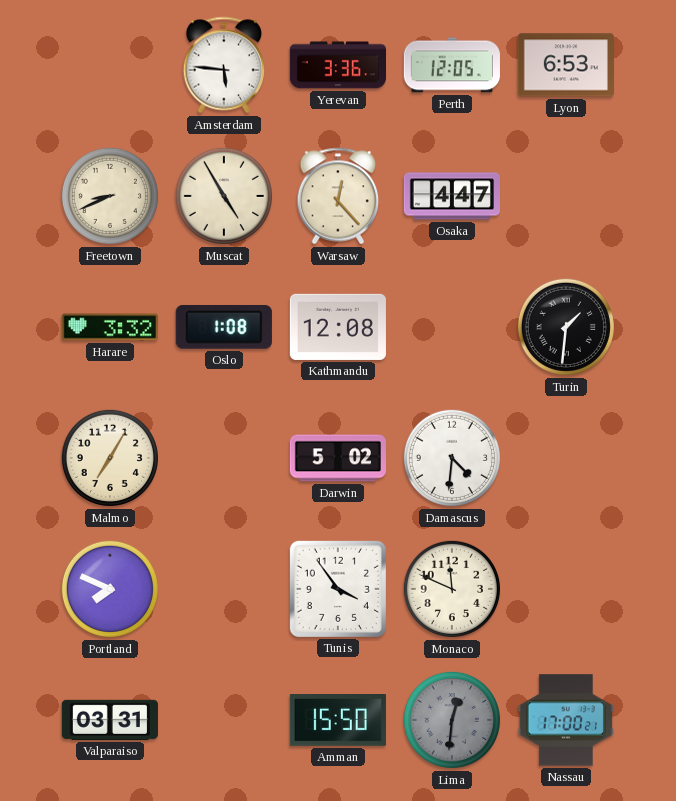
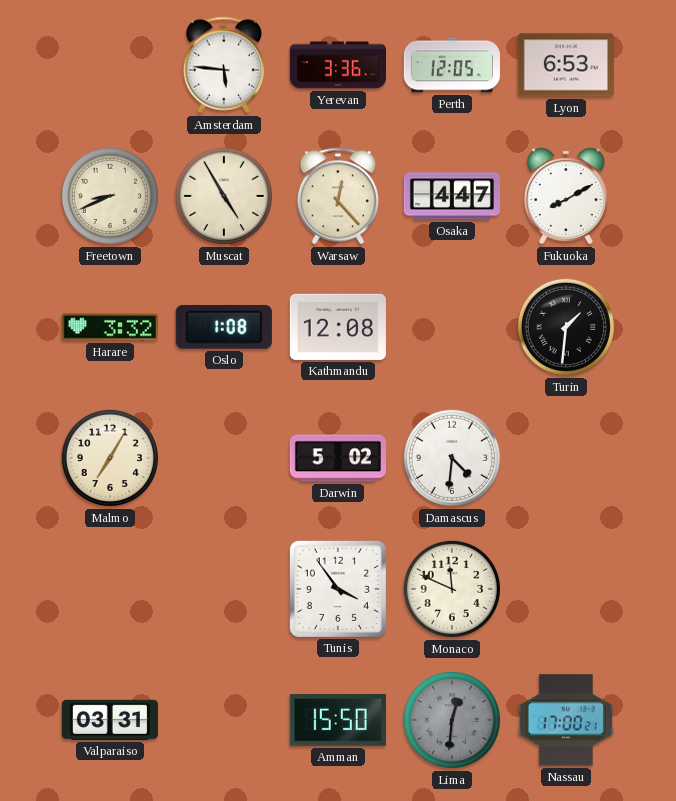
Fukuoka: none -> 8:10 (566, 196)
Portland: 7:49 -> none (110, 589)
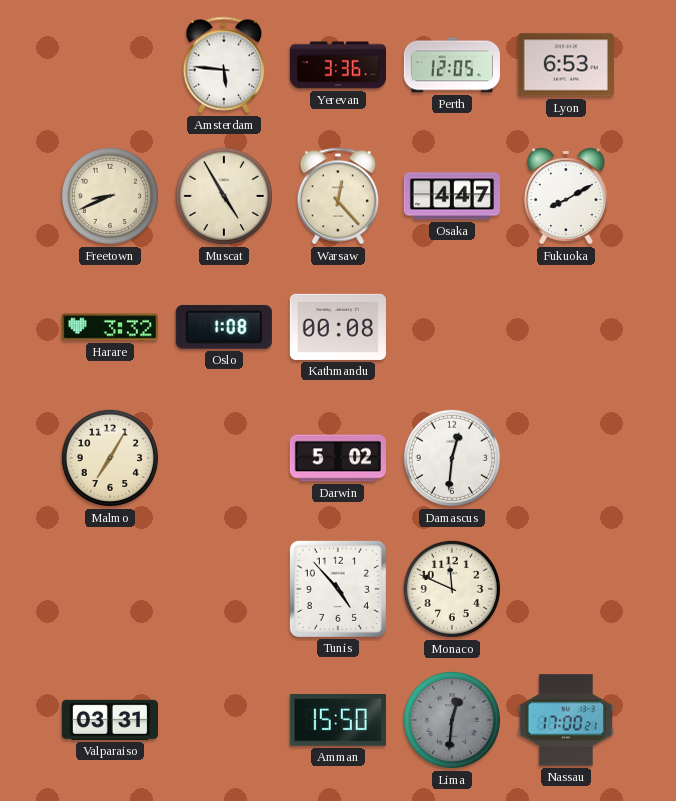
Kathmandu: 12:08 -> 00:08 (338, 327)
Turin: 1:31 -> none (566, 327)
Damascus: 4:31 -> 12:31 (452, 458)
Tunis: 3:54 -> 4:53 (338, 589)
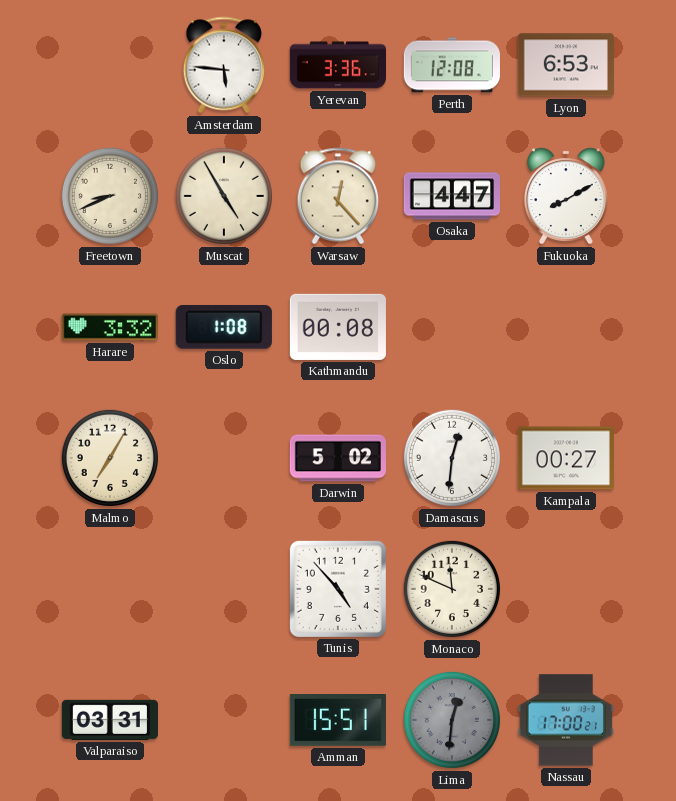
Perth: 12:05 -> 12:08 (452, 65)
Kampala: none -> 00:27 (566, 458)
Amman: 15:50 -> 15:51 (338, 721)
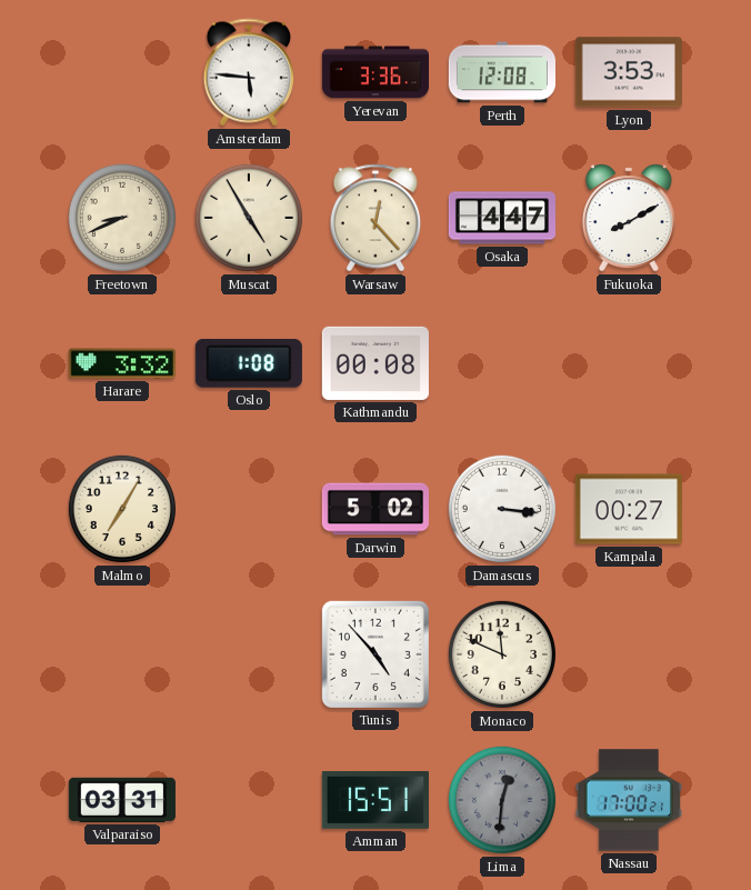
Lyon: 6:53 -> 3:53 (629, 72)
Damascus: 12:31 -> 3:16 (502, 509)
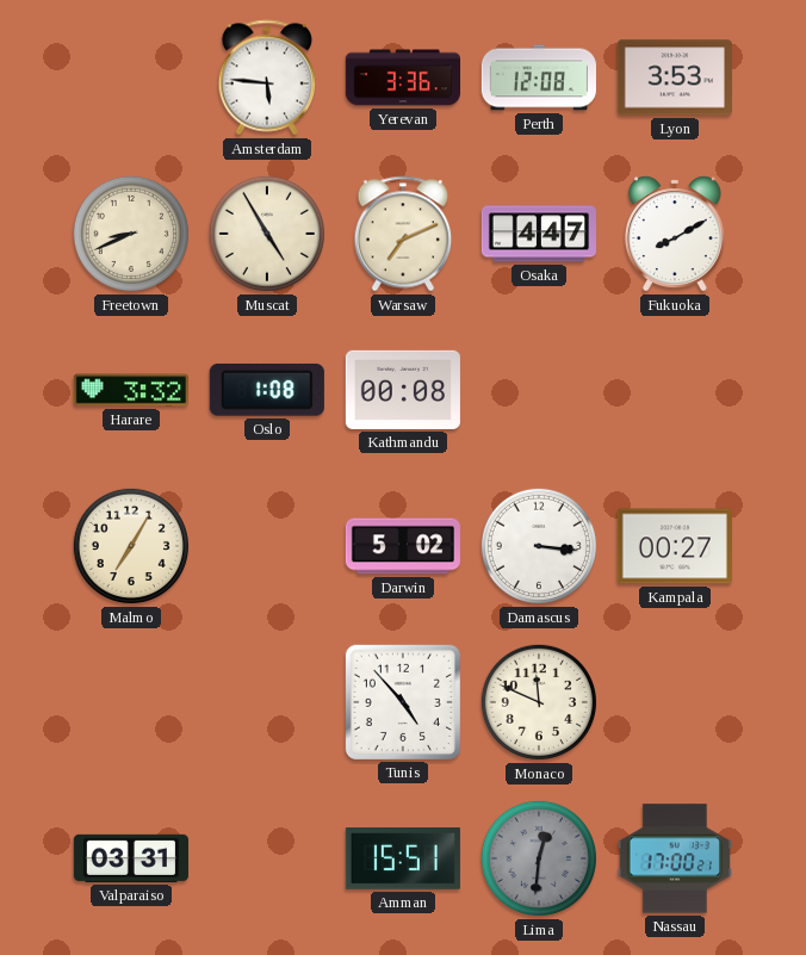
Warsaw: 12:23 -> 7:11 (403, 234)
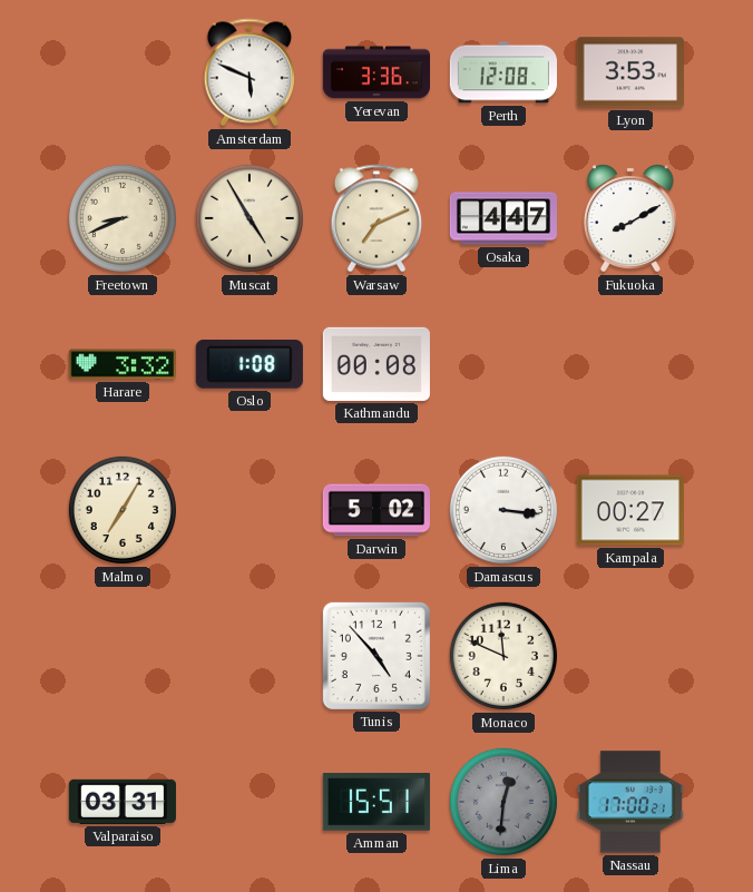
Amsterdam: 5:46 -> 5:49 (250, 72)
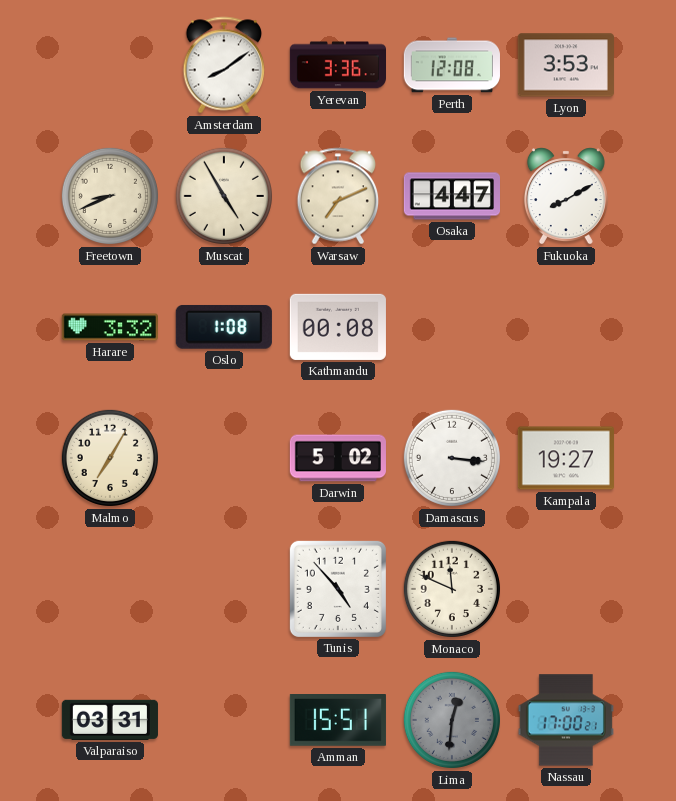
Amsterdam: 5:49 -> 8:09 (224, 65)
Kampala: 00:27 -> 19:27 (566, 458)
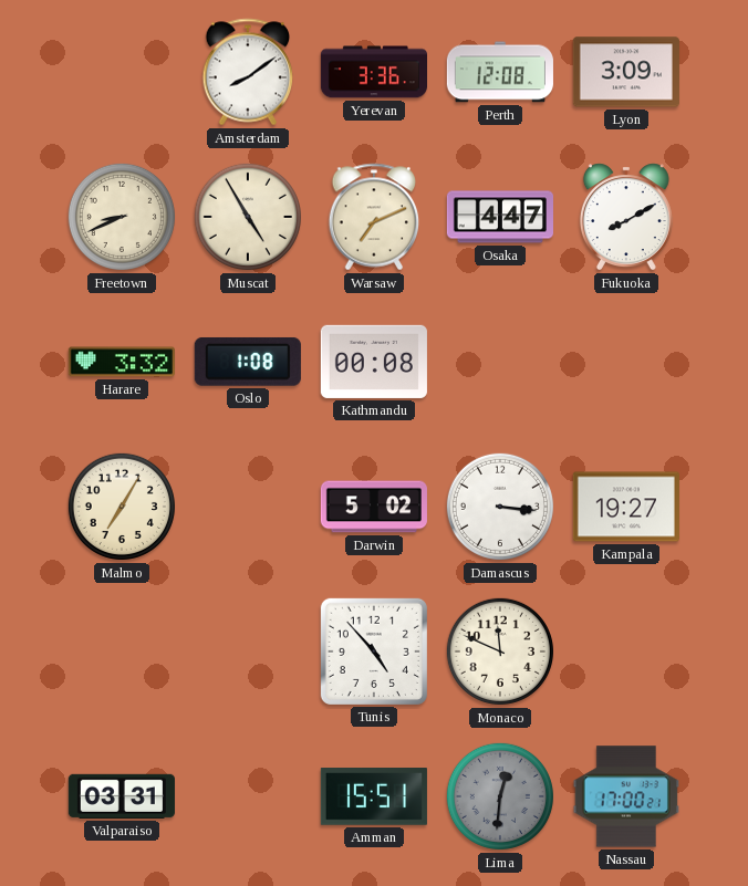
Lyon: 3:53 -> 3:09 (626, 72)
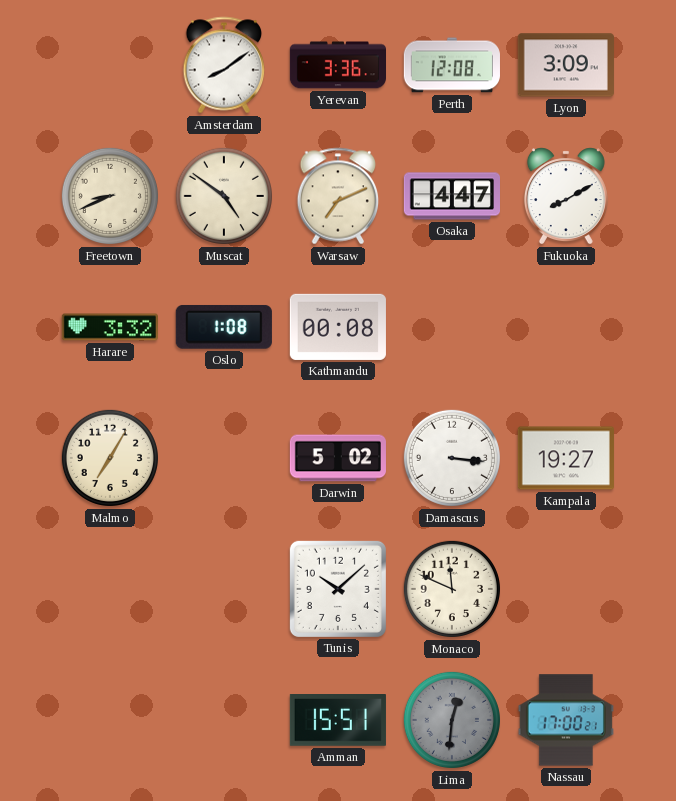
Muscat: 4:55 -> 4:51 (224, 196)
Tunis: 4:53 -> 10:08 (338, 589)
Valparaiso: 03:31 -> none (122, 796)
